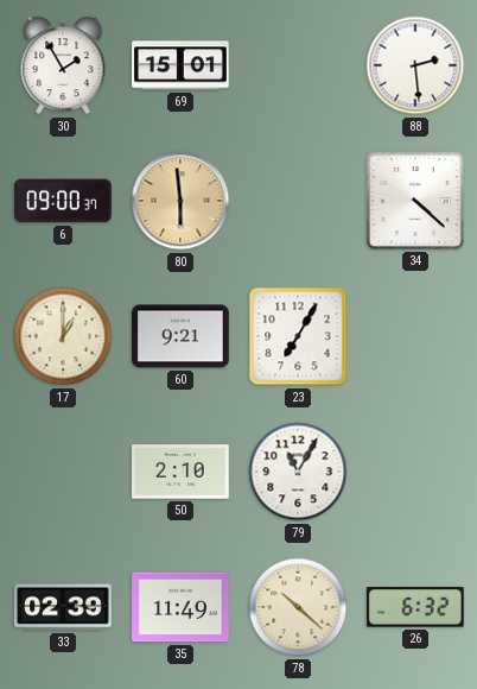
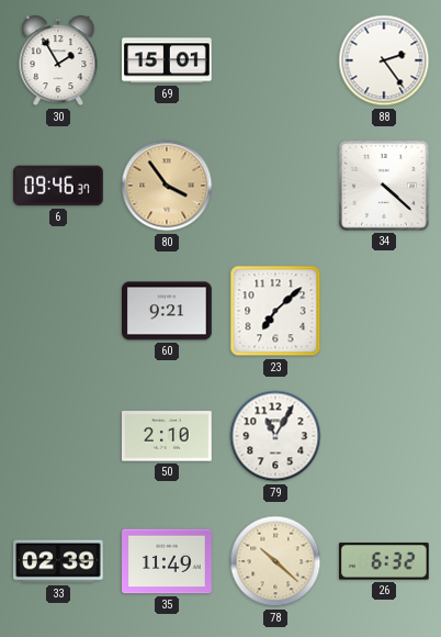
88: 2:29 -> 2:24 (384, 60)
6: 09:00 -> 09:46 (58, 186)
80: 5:59 -> 3:54 (167, 186)
17: 1:00 -> none (63, 336)
23: 7:05 -> 7:08 (275, 311)
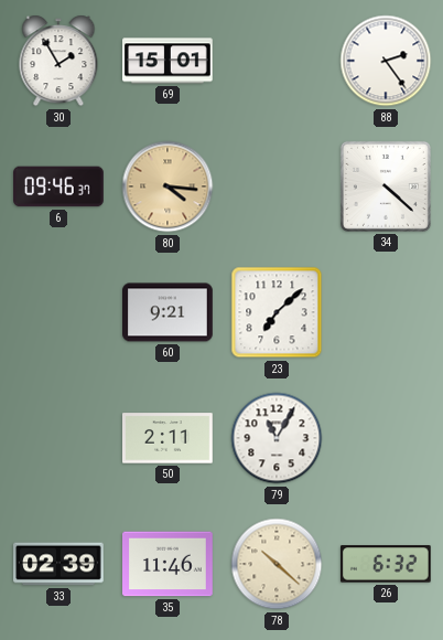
80: 3:54 -> 4:16 (168, 186)
50: 2:10 -> 2:11 (169, 438)
35: 11:49 -> 11:46 (168, 564)
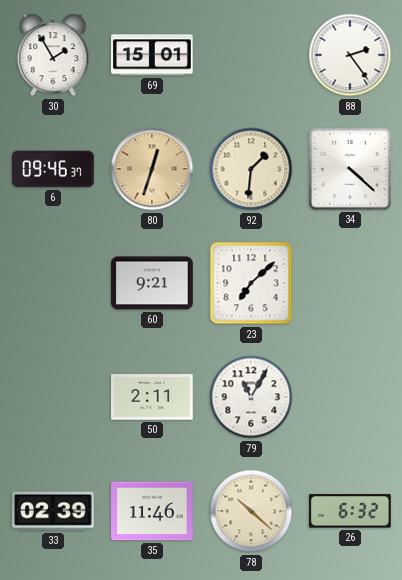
80: 4:16 -> 12:33 (152, 169)
92: none -> 1:31 (251, 169)
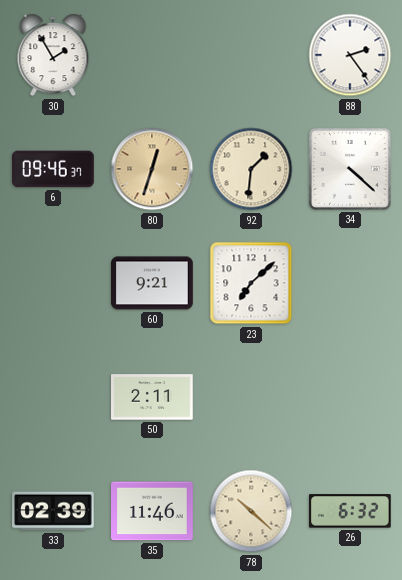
69: 15:01 -> none (153, 55)
79: 11:05 -> none (251, 397)
